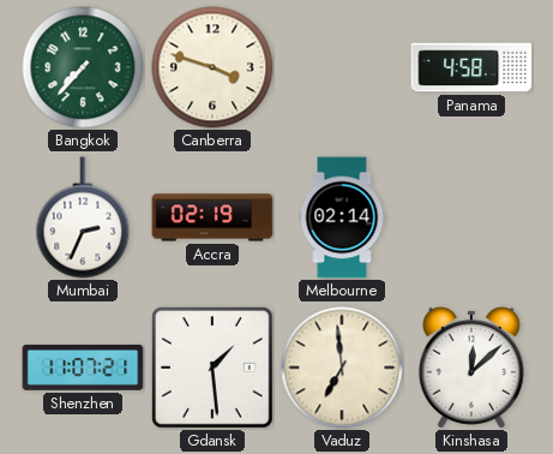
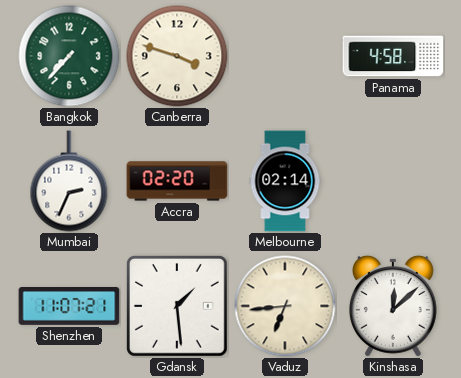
Accra: 02:19 -> 02:20 (177, 181)
Vaduz: 6:59 -> 6:44 (285, 306)
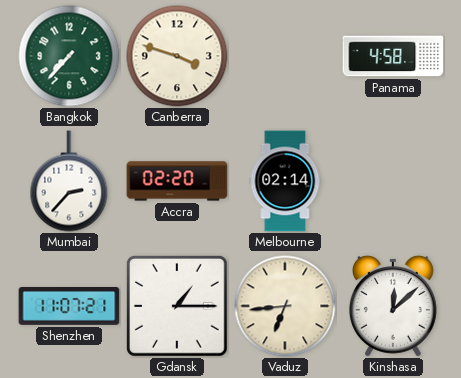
Mumbai: 2:34 -> 2:37 (69, 181)
Gdansk: 1:29 -> 1:15 (177, 306)
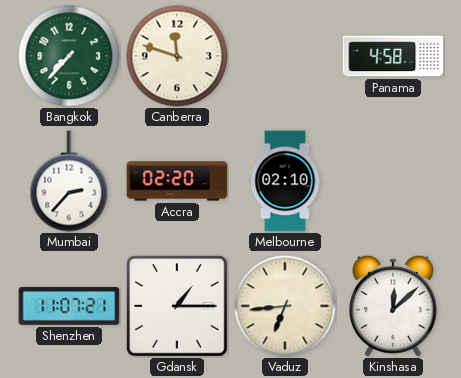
Canberra: 3:48 -> 11:48 (177, 56)
Melbourne: 02:14 -> 02:10 (285, 181)
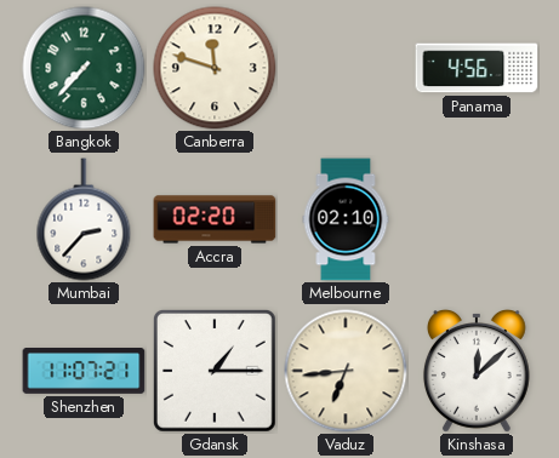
Panama: 4:58 -> 4:56 (477, 68)
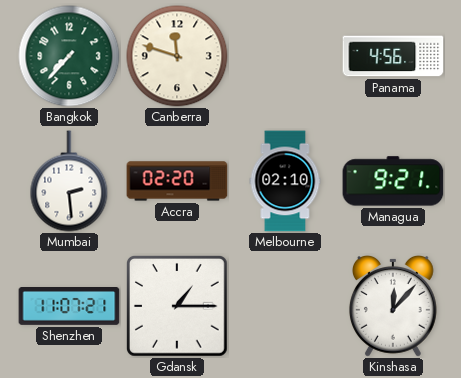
Mumbai: 2:37 -> 2:29 (69, 181)
Managua: none -> 9:21 (393, 181)
Vaduz: 6:44 -> none (346, 371)
Kinshasa: 12:08 -> 12:07 (393, 307)
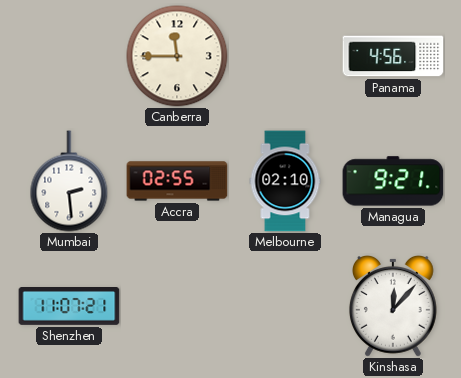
Bangkok: 7:37 -> none (69, 56)
Canberra: 11:48 -> 11:45 (177, 56)
Accra: 02:20 -> 02:55 (177, 181)
Gdansk: 1:15 -> none (177, 306)
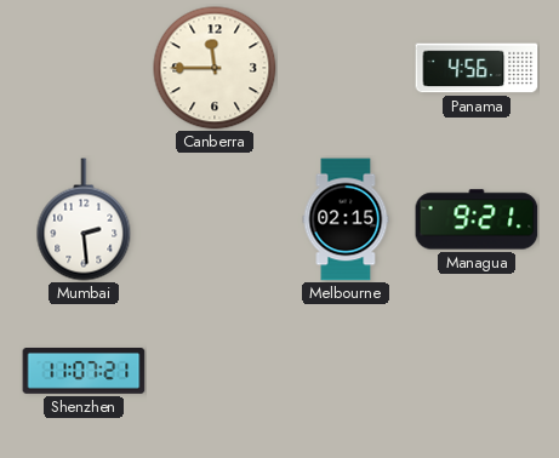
Accra: 02:55 -> none (177, 181)
Melbourne: 02:10 -> 02:15 (346, 219)
Kinshasa: 12:07 -> none (393, 307)
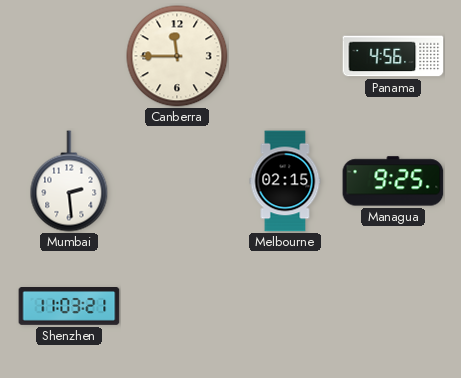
Managua: 9:21 -> 9:25 (393, 181)
Shenzhen: 11:07 -> 11:03 (69, 307)
